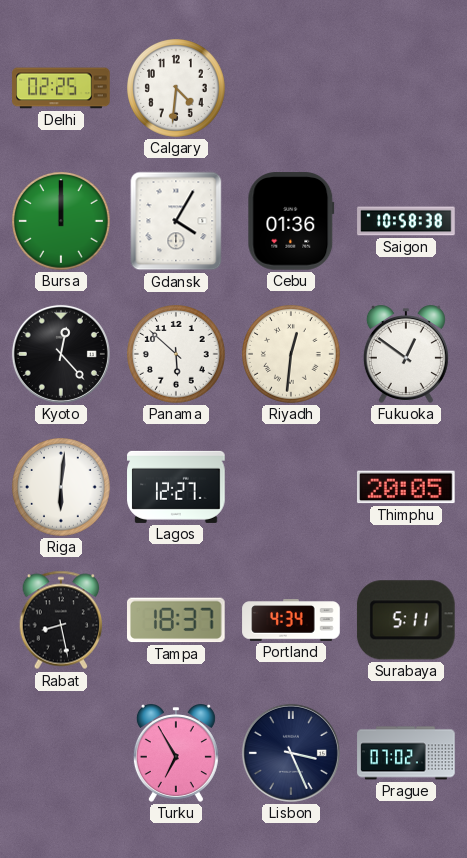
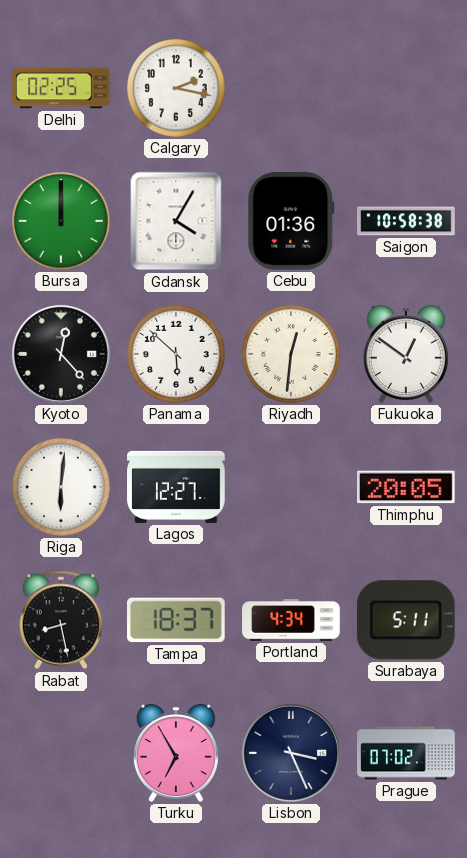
Calgary: 4:31 -> 2:17 (177, 89)
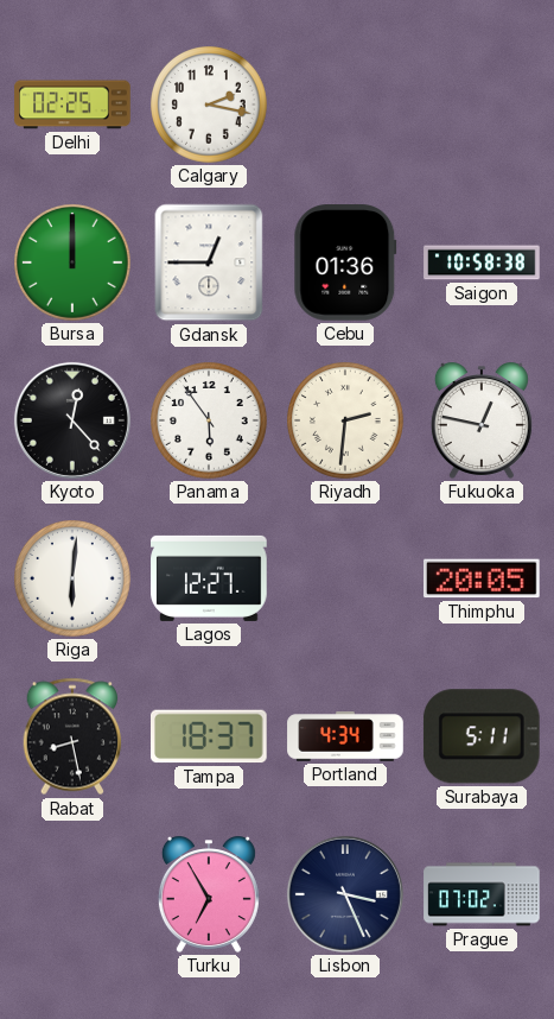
Gdansk: 4:05 -> 12:45 (209, 262)
Panama: 5:52 -> 5:54 (210, 422)
Riyadh: 12:31 -> 2:31 (346, 422)
Fukuoka: 12:51 -> 12:47 (482, 420)
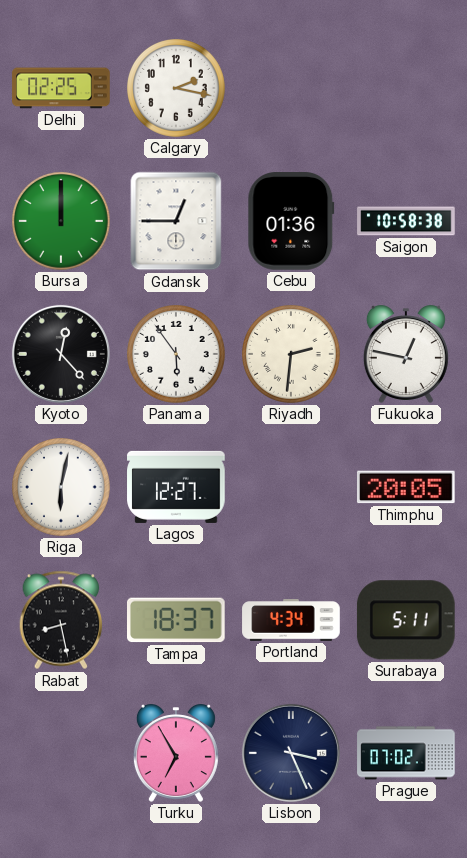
Riga: 6:01 -> 6:02 (62, 488)
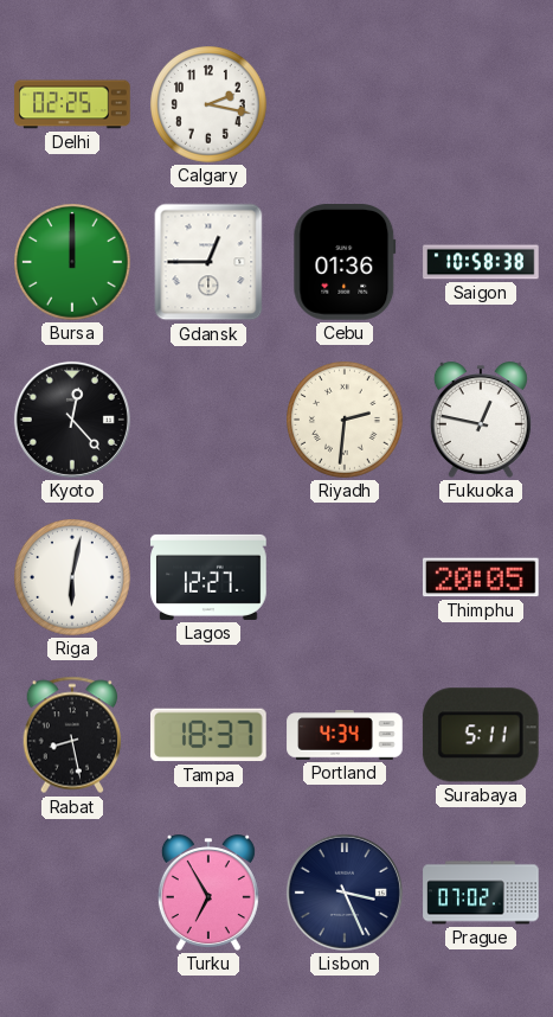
Panama: 5:54 -> none (177, 355)
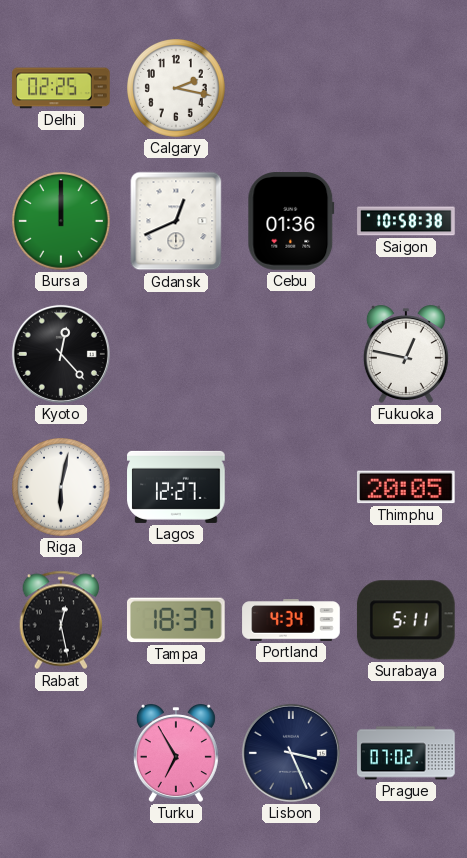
Gdansk: 12:45 -> 12:41 (176, 221)
Riyadh: 2:31 -> none (346, 421)
Rabat: 8:28 -> 12:28 (61, 620)
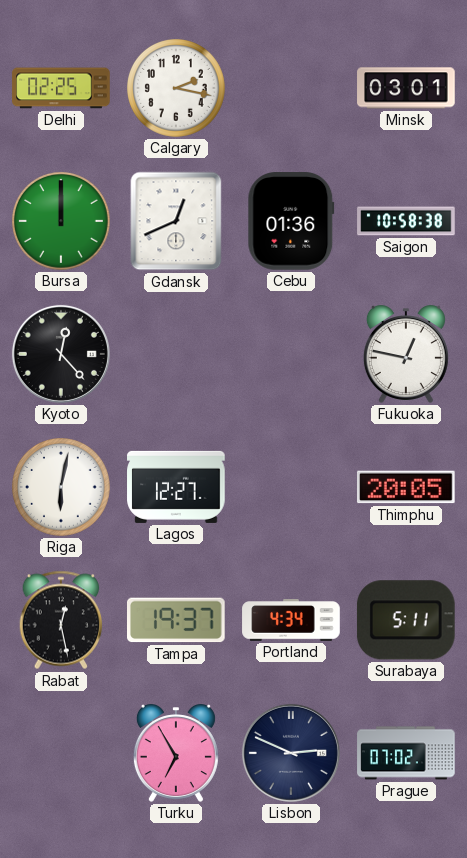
Minsk: none -> 03:01 (406, 88)
Tampa: 18:37 -> 19:37 (177, 620)
Lisbon: 3:26 -> 2:49 (291, 753)
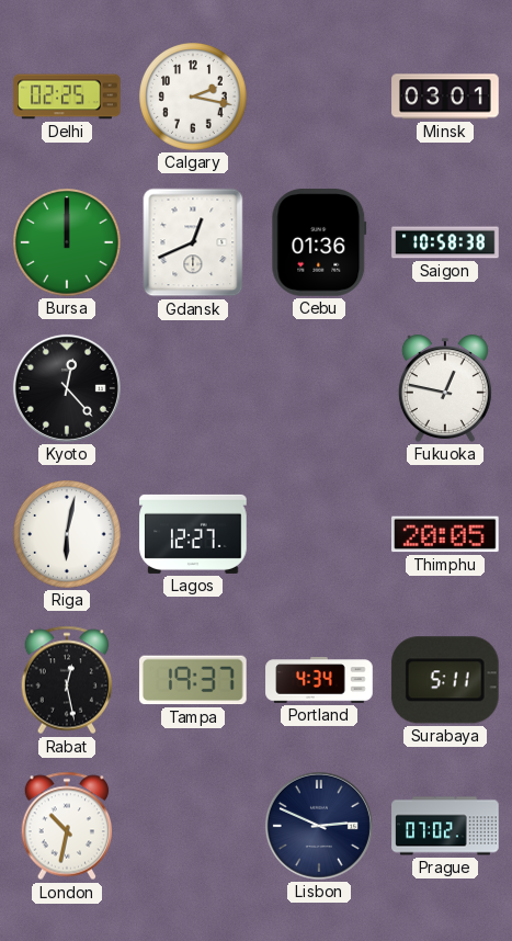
London: none -> 10:32 (67, 826)
Turku: 6:55 -> none (176, 753)
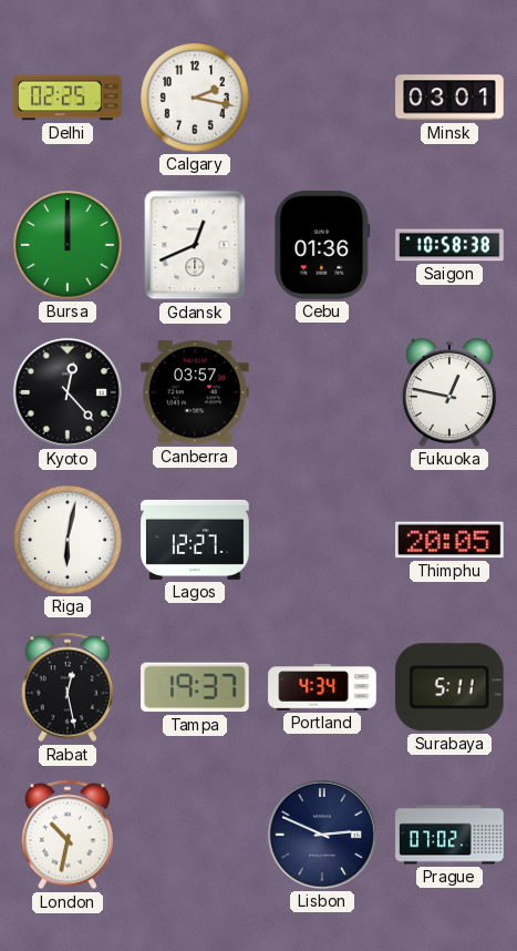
Canberra: none -> 03:57 (196, 392)
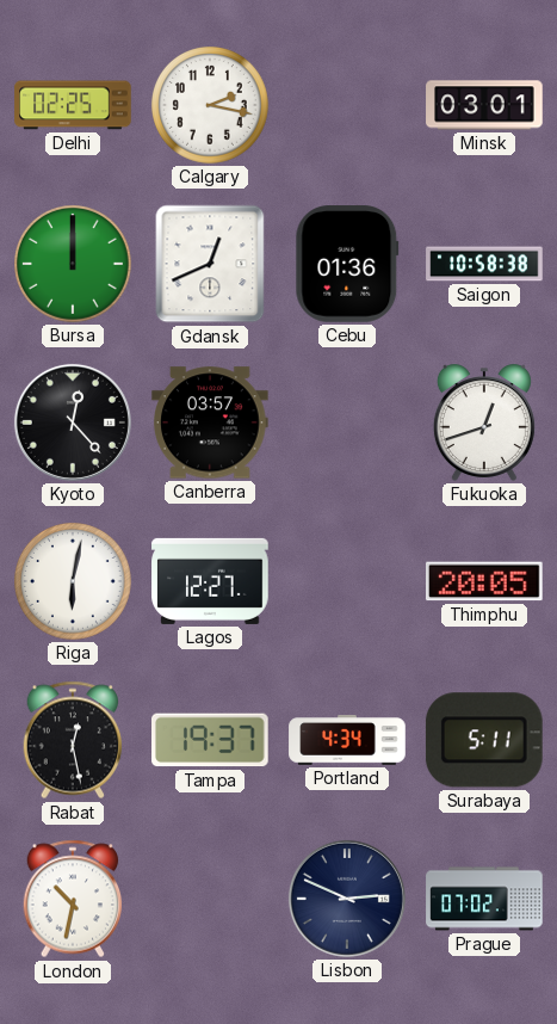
Fukuoka: 12:47 -> 12:42 (484, 422)
